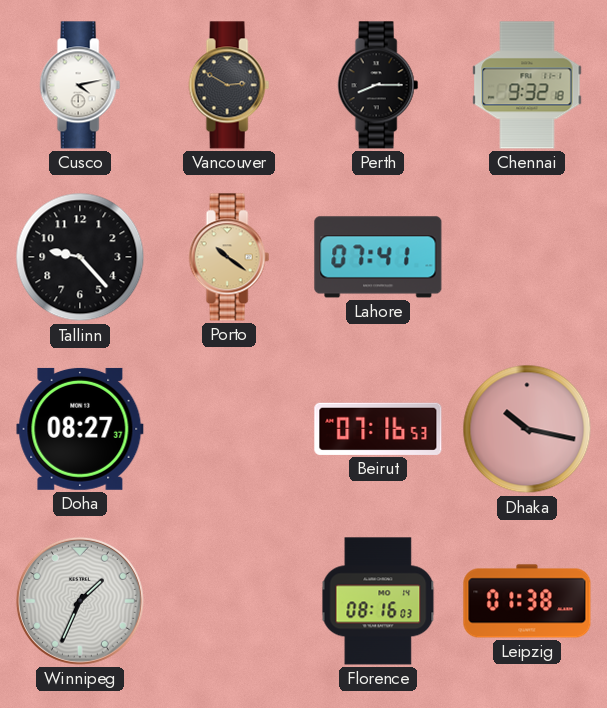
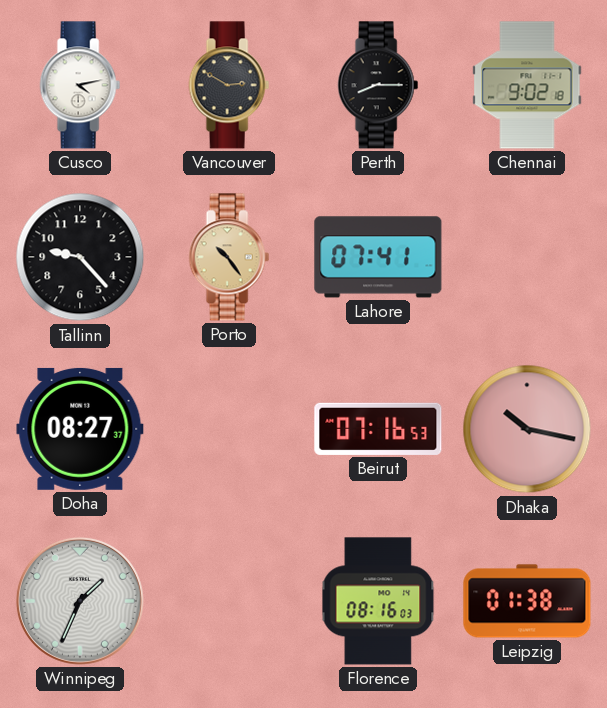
Chennai: 9:32 -> 9:02 (527, 85)
Porto: 10:21 -> 10:24 (229, 257)
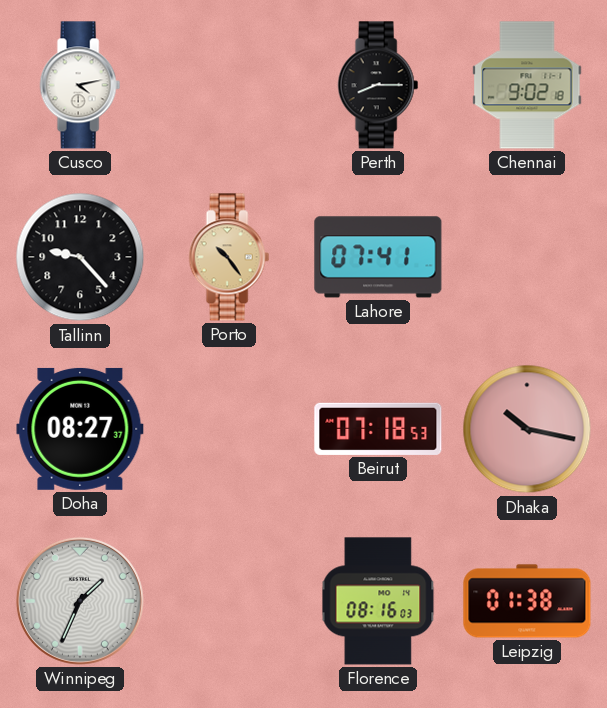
Vancouver: 2:50 -> none (229, 85)
Beirut: 07:16 -> 07:18 (378, 429)
